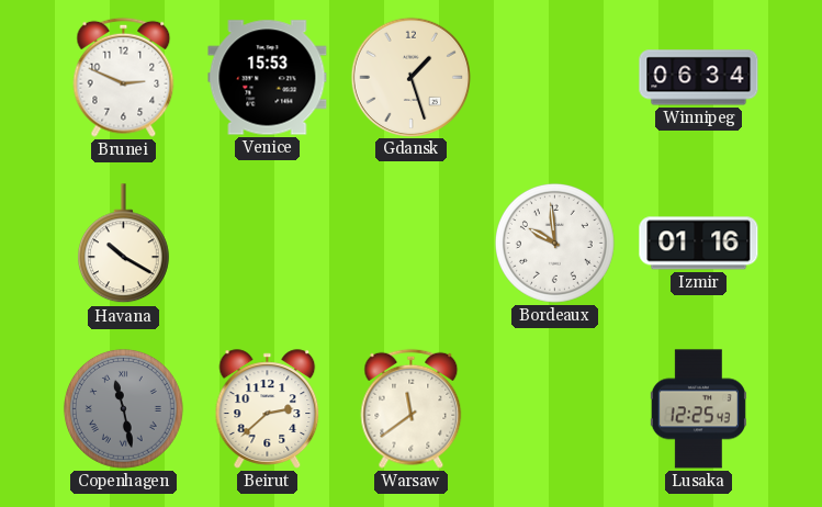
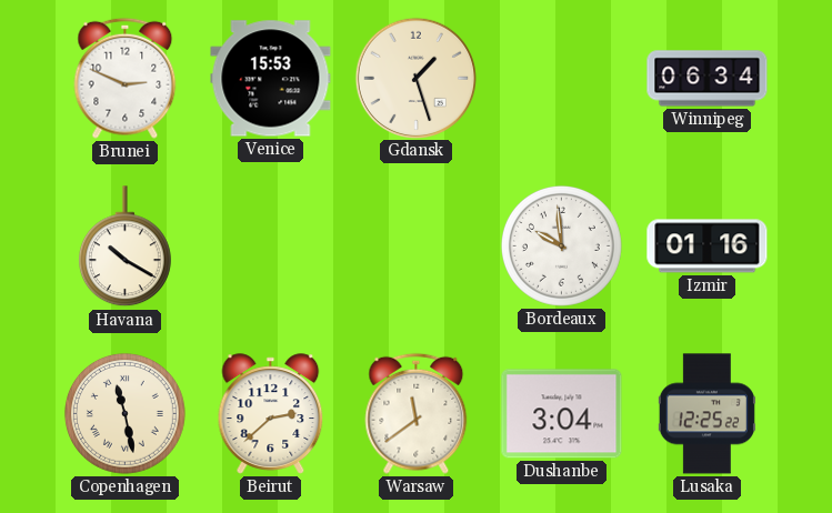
Copenhagen dial: grey -> cream (126, 414)
Dushanbe: none -> 3:04 (562, 414)
Lusaka: 12:25:43 -> 12:25:22 (706, 414)
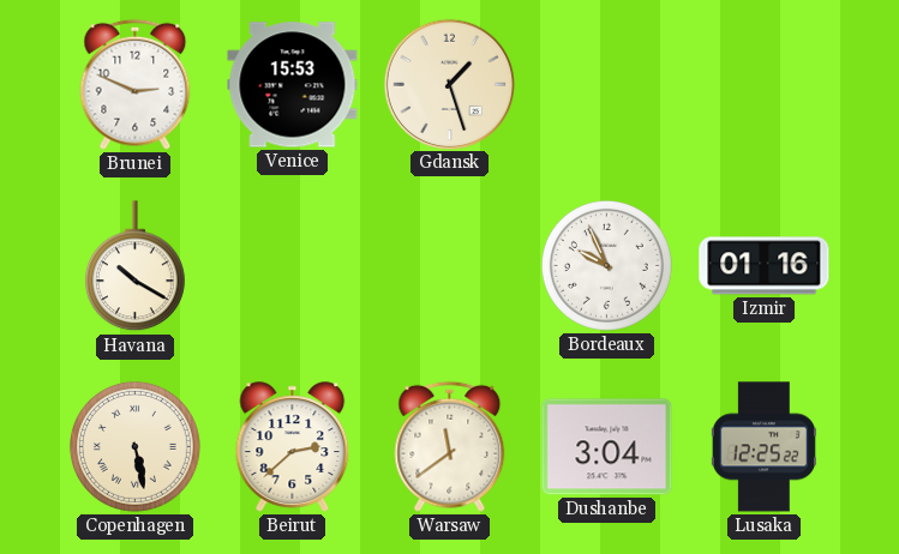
Winnipeg: 06:34 -> none (708, 79)
Bordeaux: 9:59 -> 9:56 (607, 266)
Copenhagen: 11:28 -> 5:28 (136, 447)
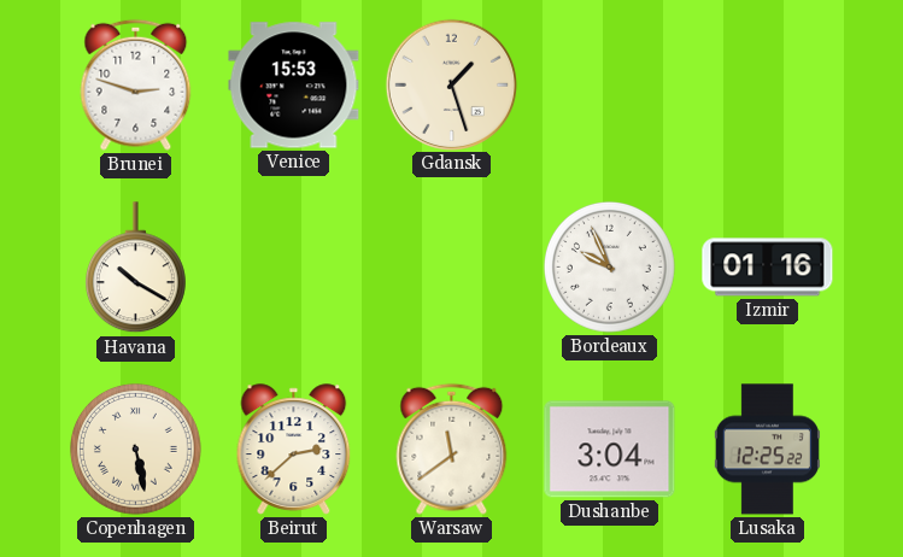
Brunei: 2:49 -> 2:48 (136, 84)
